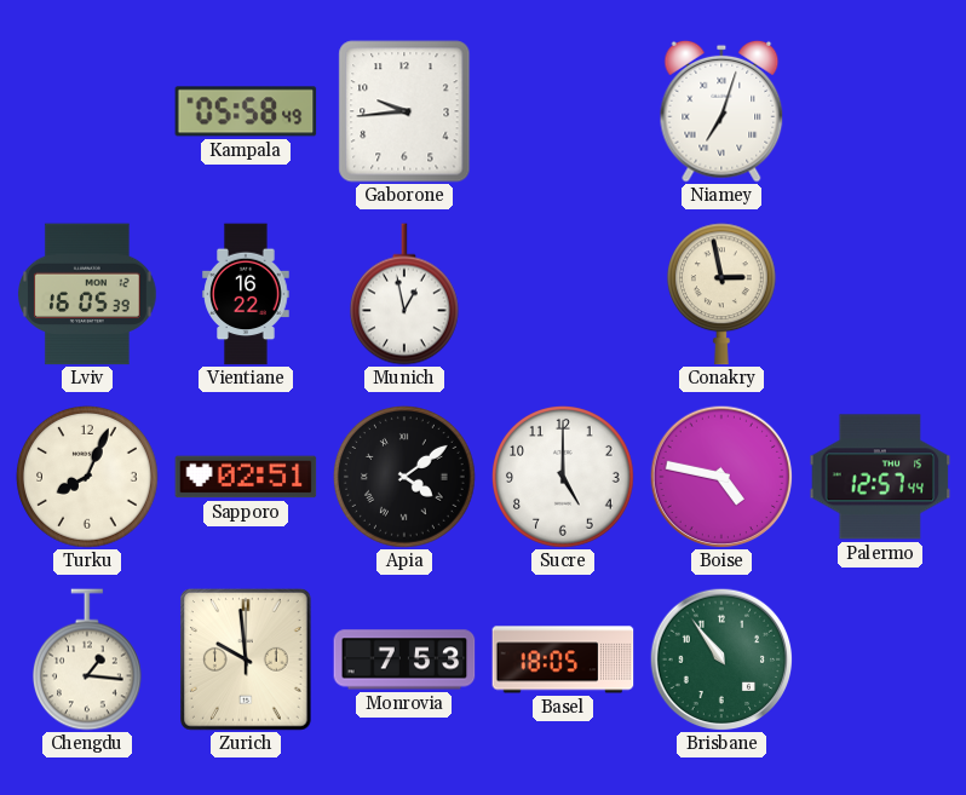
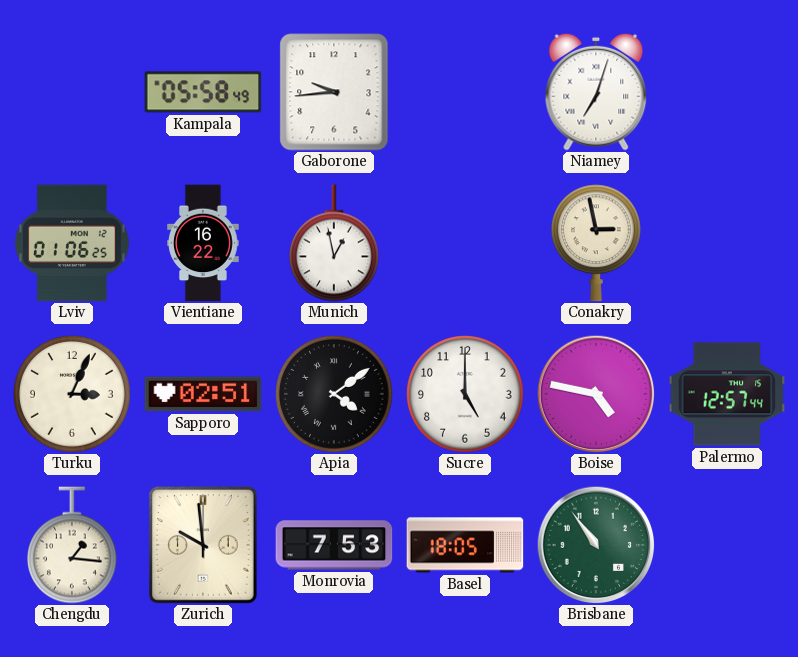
Lviv: 16:05 -> 01:06 (73, 243)
Turku: 8:04 -> 3:04 (73, 395)
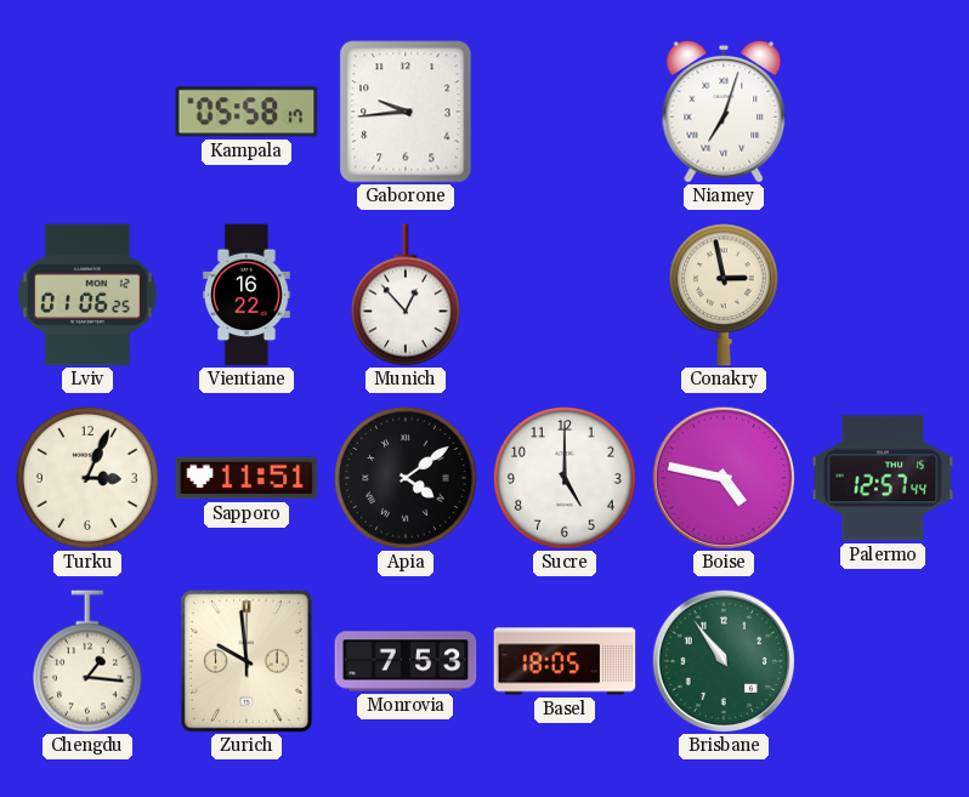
Kampala: 05:58:49 -> 05:58:17 (246, 112)
Munich: 12:58 -> 12:53 (406, 295)
Sapporo: 02:51 -> 11:51 (246, 478)
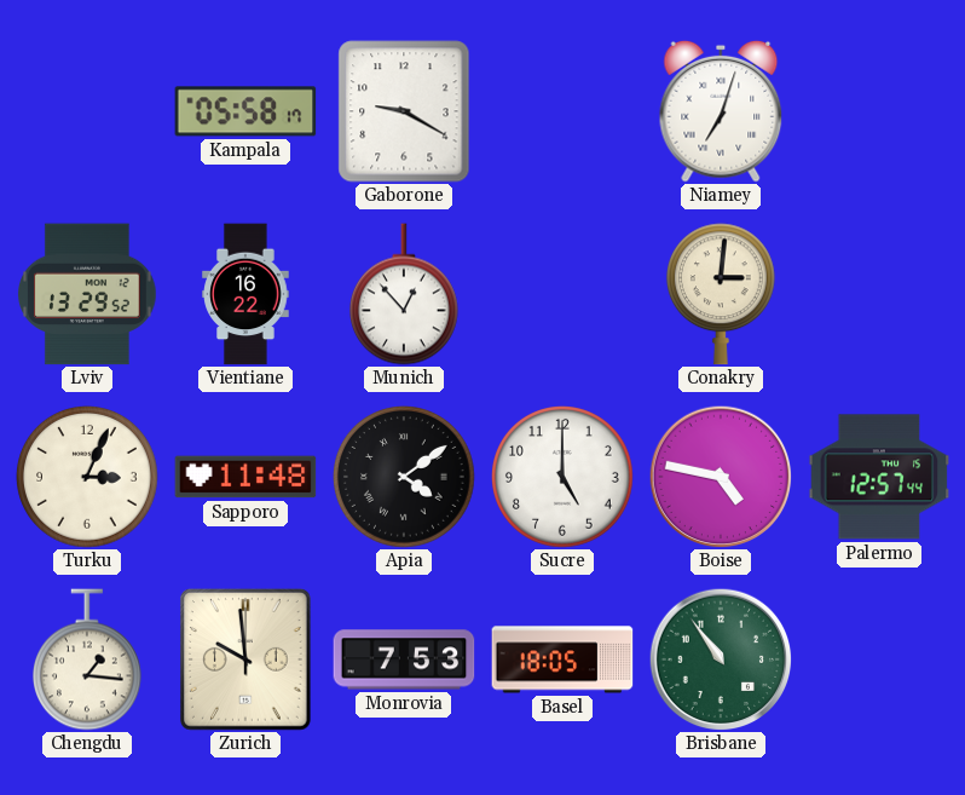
Gaborone: 9:44 -> 9:20 (404, 111)
Lviv: 01:06 -> 13:29 (88, 294)
Conakry: 2:58 -> 3:01 (721, 294)
Sapporo: 11:51 -> 11:48 (245, 477)
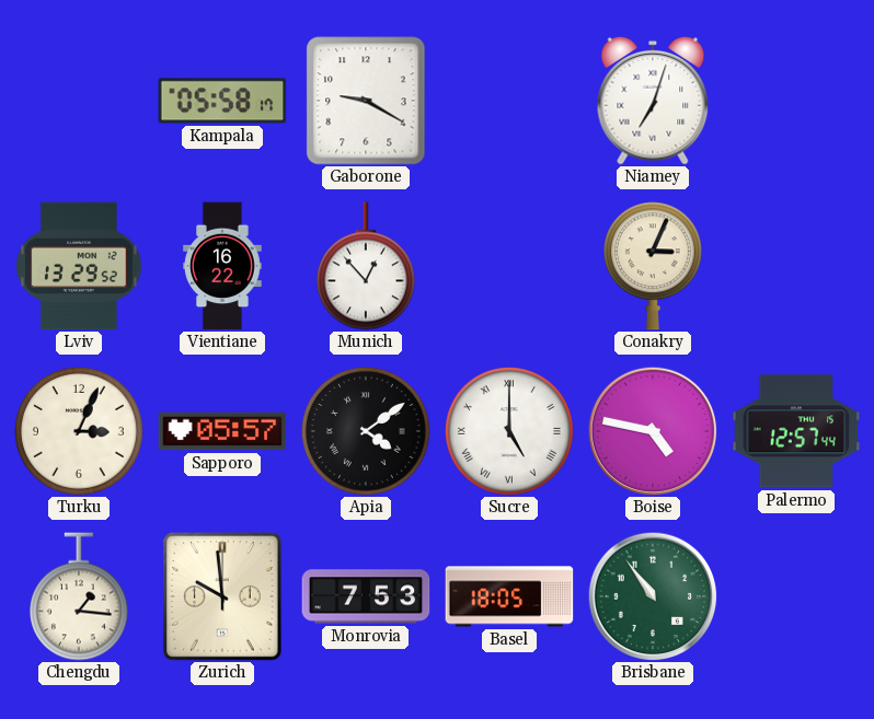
Conakry: 3:01 -> 3:04 (653, 266)
Sapporo: 11:48 -> 05:57 (222, 431)
Sucre numerals: Arabic -> Roman (510, 432)
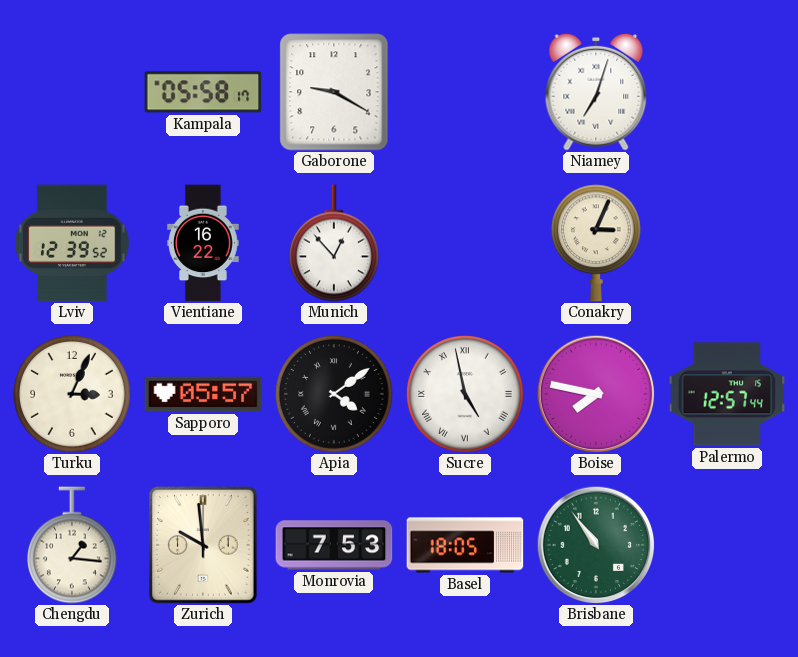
Lviv: 13:29 -> 12:39 (73, 243)
Sucre: 5:00 -> 4:58 (466, 395)
Boise: 4:47 -> 7:47 (596, 394)
